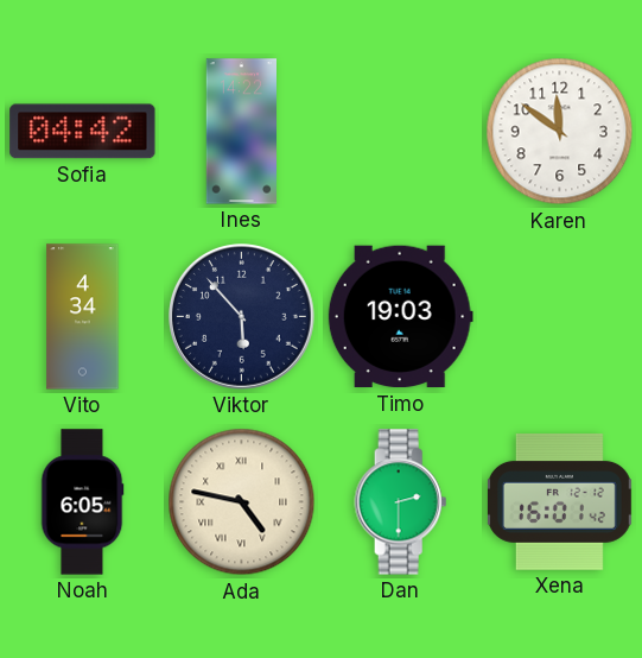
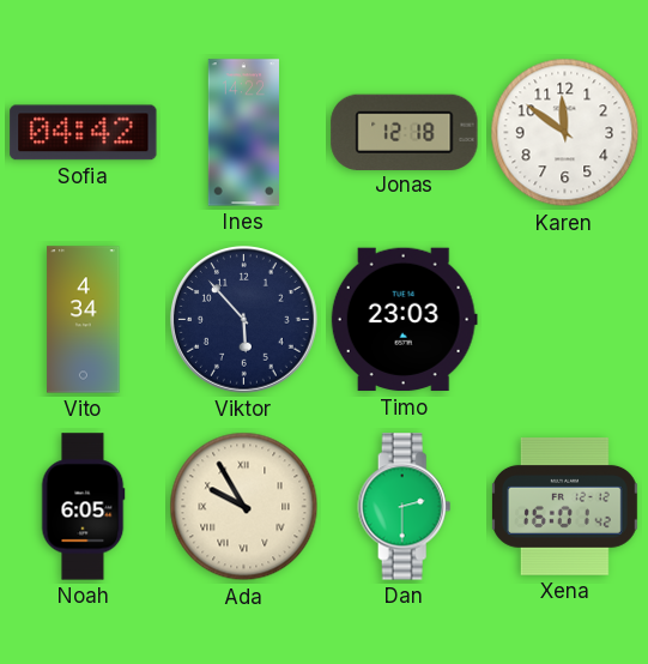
Jonas: none -> 12:18 (405, 132)
Timo: 19:03 -> 23:03 (404, 320)
Ada: 4:47 -> 9:55 (244, 507)
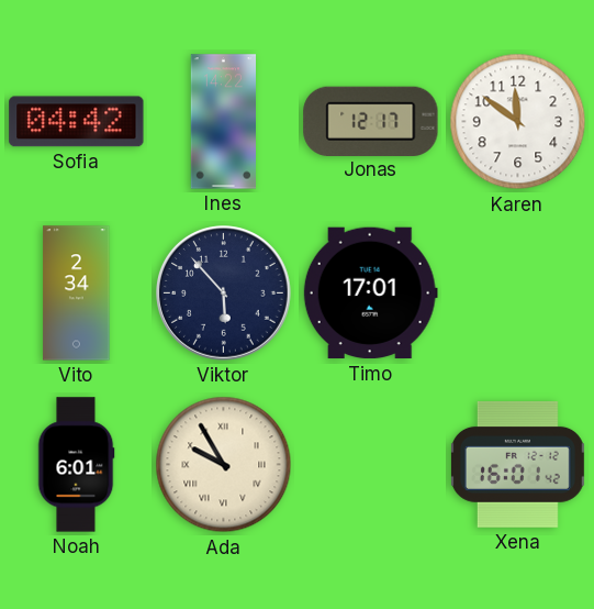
Jonas: 12:18 -> 12:17 (371, 121)
Vito: 4:34 -> 2:34 (77, 294)
Timo: 23:03 -> 17:01 (370, 294)
Noah: 6:05 -> 6:01 (76, 465)
Dan: 2:30 -> none (405, 507)
